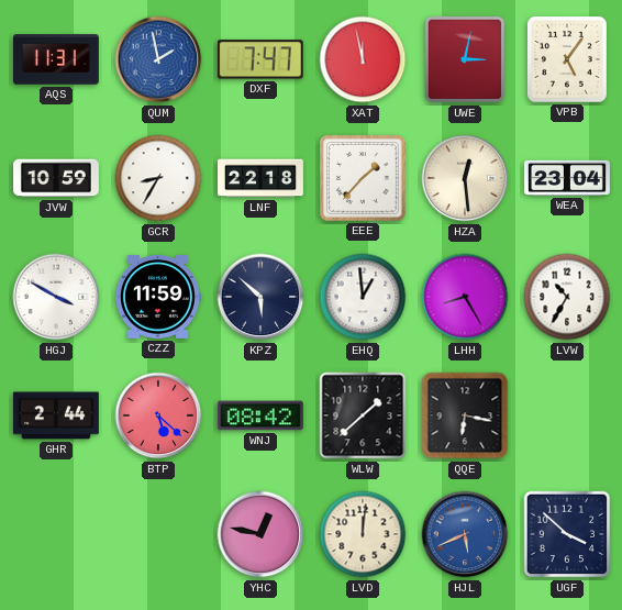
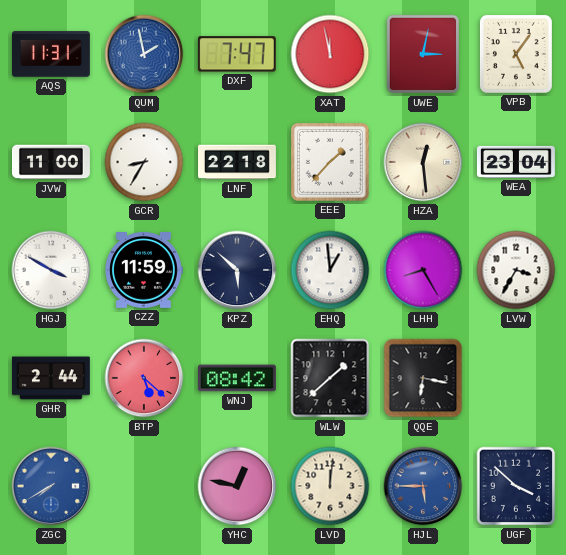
JVW: 10:59 -> 11:00 (51, 162)
LVW: 10:35 -> 3:35 (516, 270)
ZGC: none -> 7:40 (51, 486)
HJL: 5:41 -> 5:45 (423, 486)
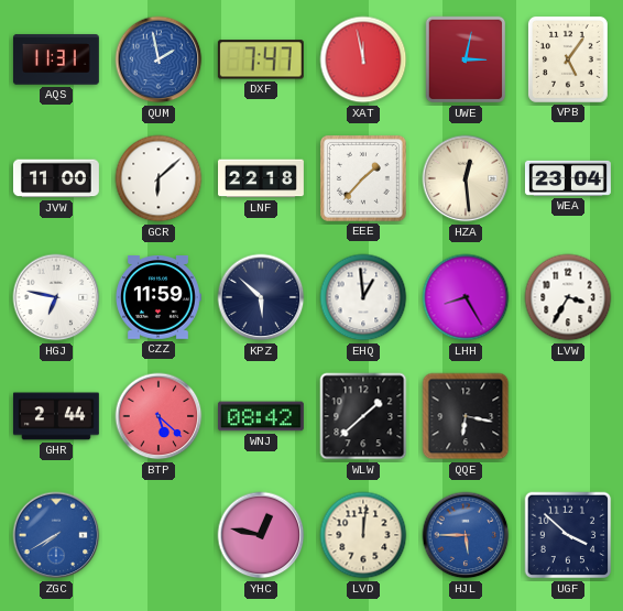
GCR: 8:35 -> 6:08 (159, 178)
HGJ: 3:50 -> 6:47 (56, 297)
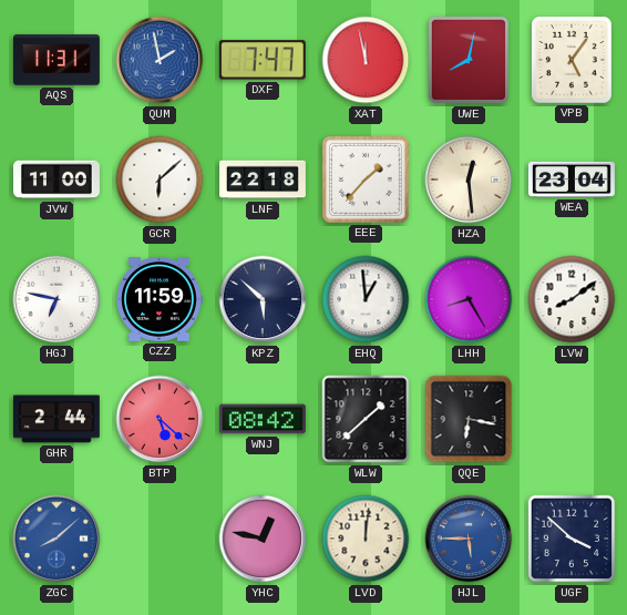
UWE: 3:02 -> 8:02 (469, 60)
LVW: 3:35 -> 8:09 (572, 299)
ZGC: 7:40 -> 8:08 (56, 539)
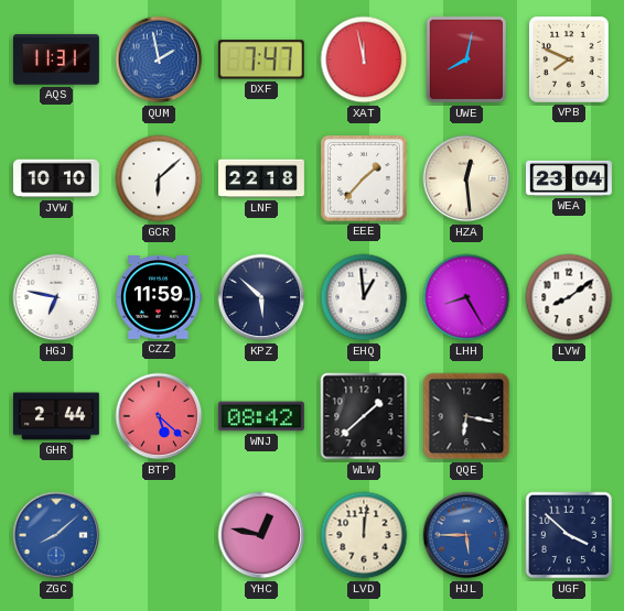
VPB: 5:06 -> 7:49 (569, 59)
JVW: 11:00 -> 10:10 (56, 178)
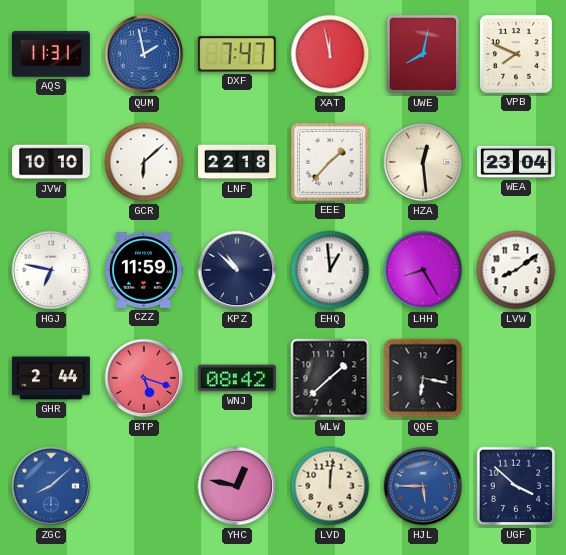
KPZ: 5:52 -> 10:52 (237, 270)
BTP: 5:22 -> 5:18 (144, 378)
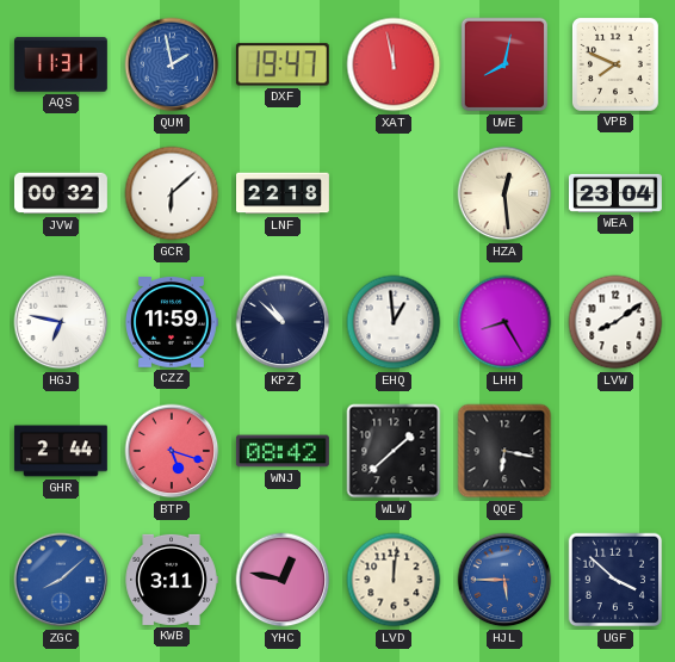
DXF: 7:47 -> 19:47 (283, 64)
JVW: 10:10 -> 00:32 (61, 193)
EEE: 1:37 -> none (330, 162)
KWB: none -> 3:11 (172, 580)
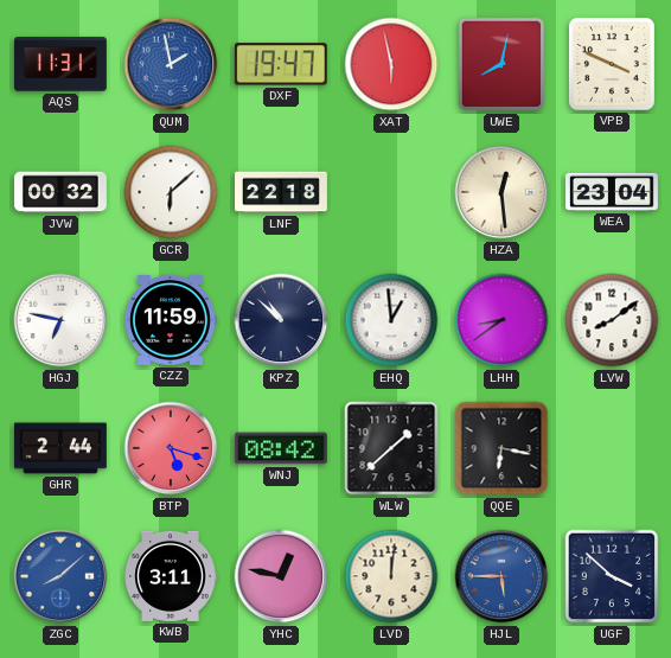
XAT: 11:58 -> 5:58 (391, 64)
VPB: 7:49 -> 3:49 (612, 64)
LHH: 8:25 -> 8:39 (501, 320)
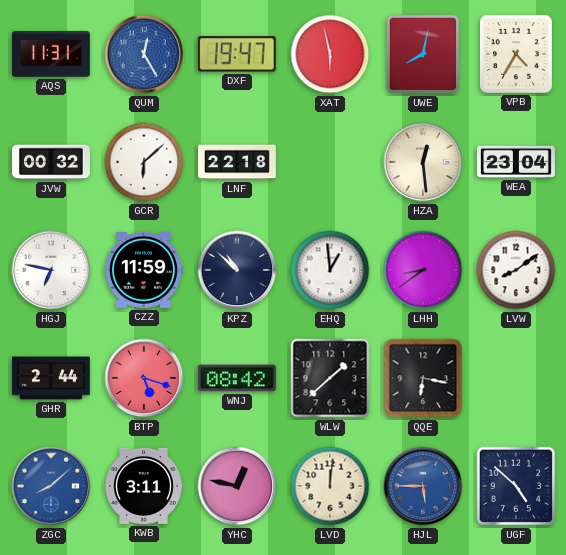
QUM: 1:58 -> 12:25 (144, 54)
VPB: 3:49 -> 4:35 (516, 54)
UGF: 3:52 -> 4:52 (516, 486)
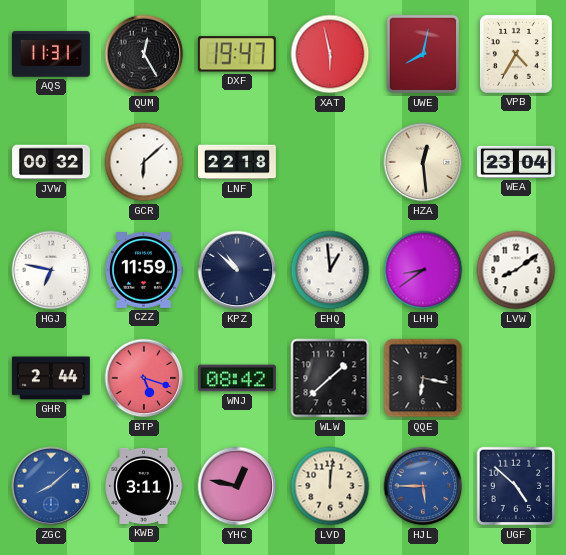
QUM dial: blue -> black (144, 54)
